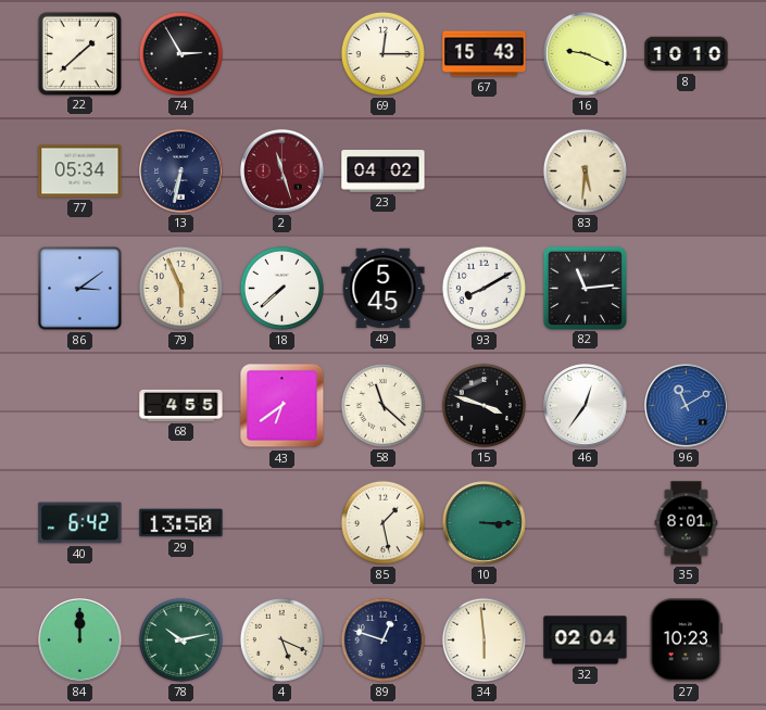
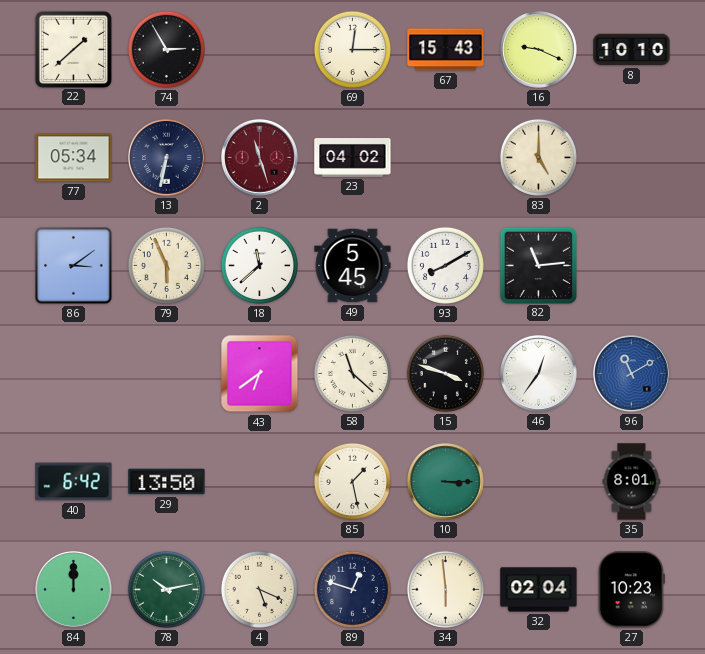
83: 5:31 -> 5:00 (538, 157)
18: 7:38 -> 11:38 (259, 265)
68: 4:55 -> none (181, 405)
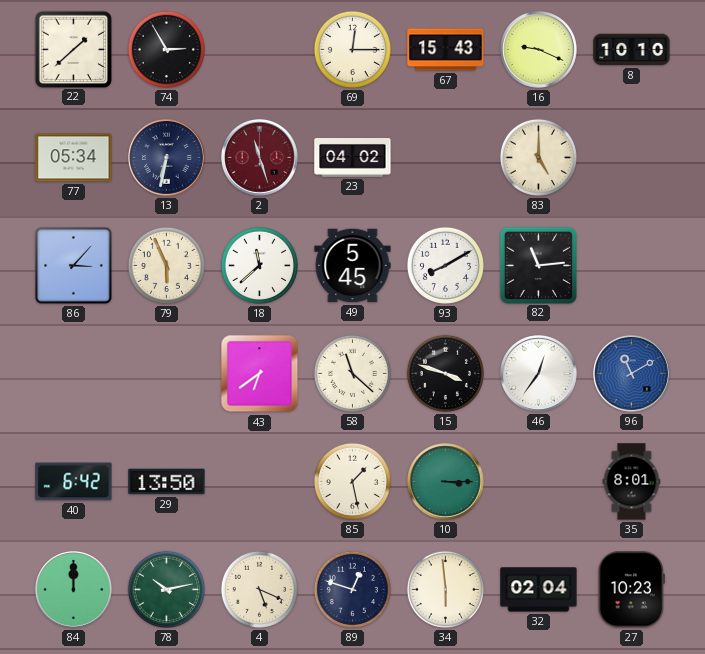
86: 3:09 -> 3:07 (74, 266)
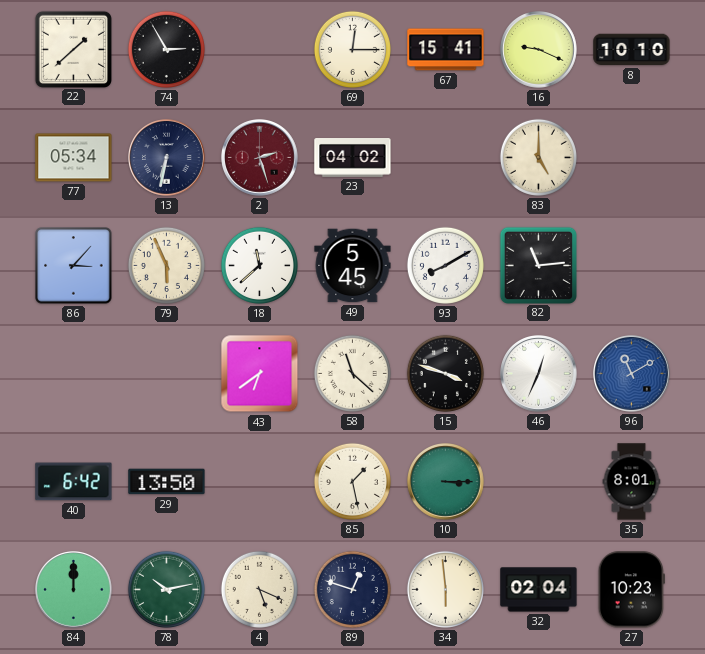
67: 15:43 -> 15:41 (446, 50)
2: 11:27 -> 2:27 (260, 158)
46: 12:36 -> 12:34 (539, 374)
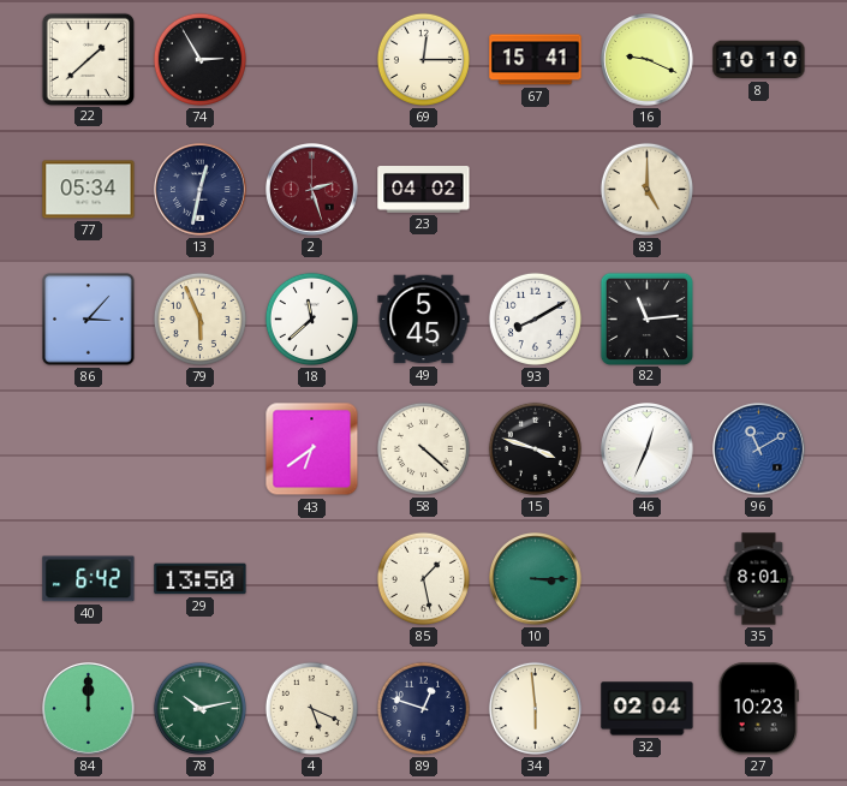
13: 6:32 -> 12:32 (201, 190)
58: 11:22 -> 4:22 (423, 448)
